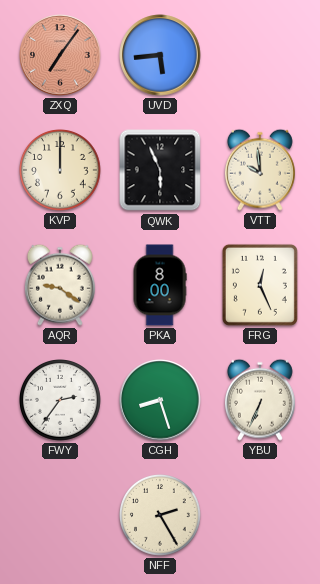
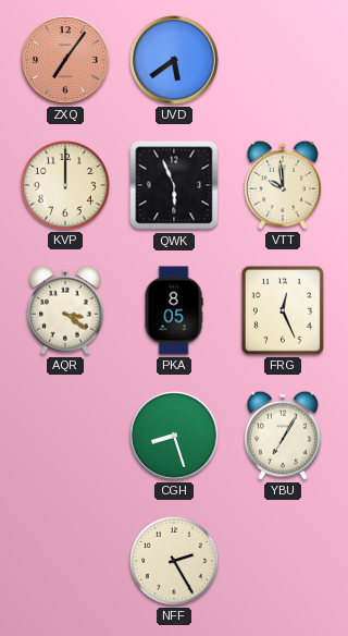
UVD: 5:44 -> 5:39 (174, 60)
AQR: 9:21 -> 3:21 (65, 310)
PKA: 8:00 -> 8:05 (174, 310)
FWY: 2:36 -> none (61, 401)
YBU: 6:34 -> 7:05 (283, 436)
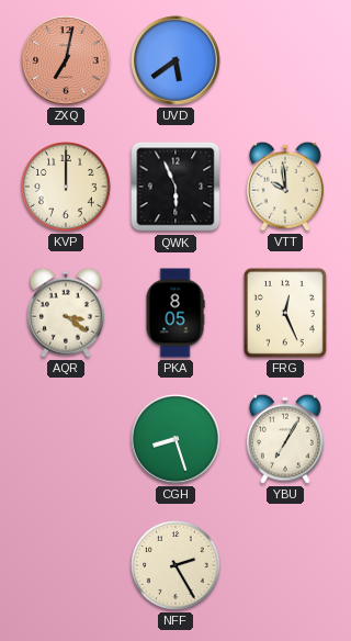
ZXQ: 7:06 -> 7:02 (66, 60)
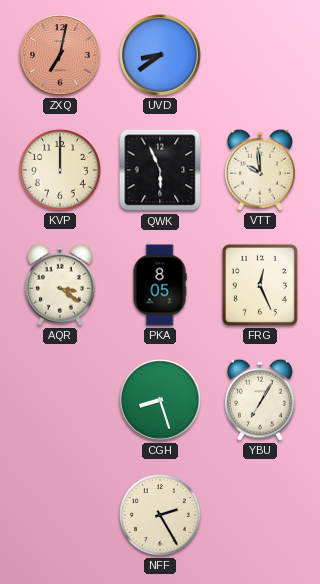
UVD: 5:39 -> 8:39 (160, 55)
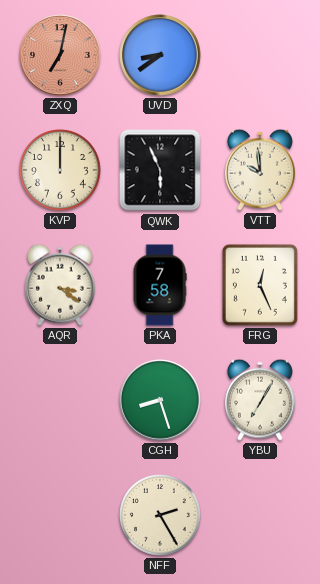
PKA: 8:05 -> 7:58 (160, 285)
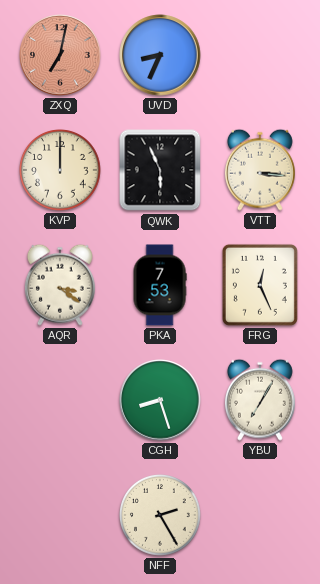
UVD: 8:39 -> 8:34 (160, 55)
VTT: 9:59 -> 3:16 (260, 170)
PKA: 7:58 -> 7:53 (160, 285)
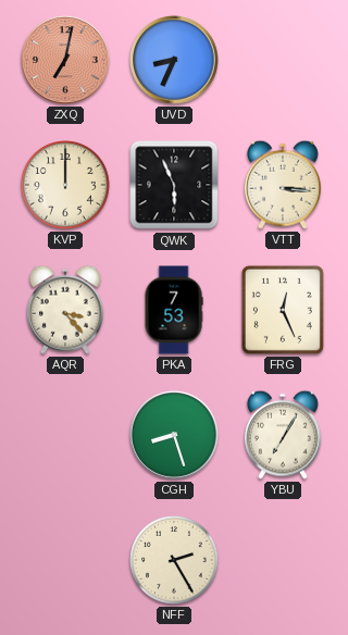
AQR: 3:21 -> 3:23 (65, 310)
